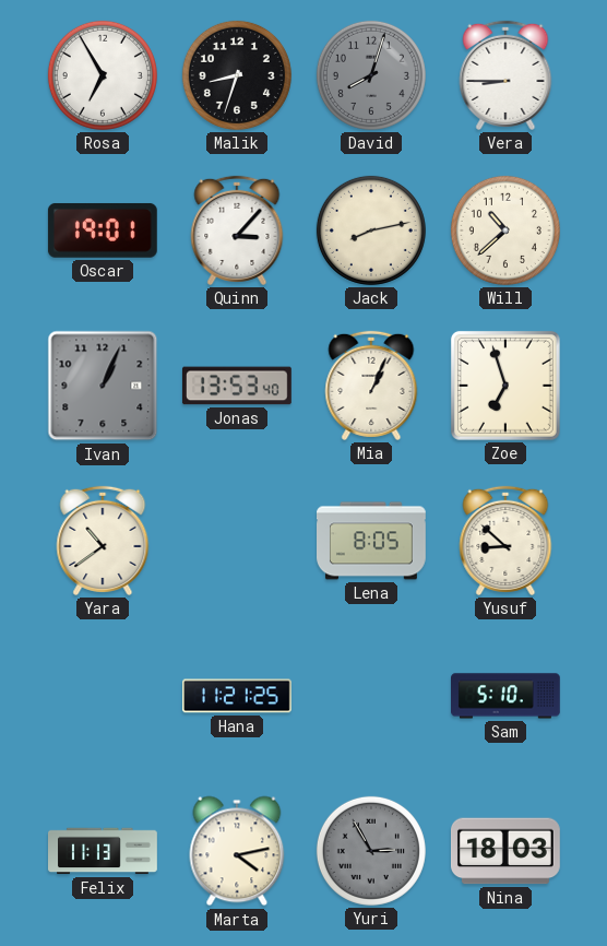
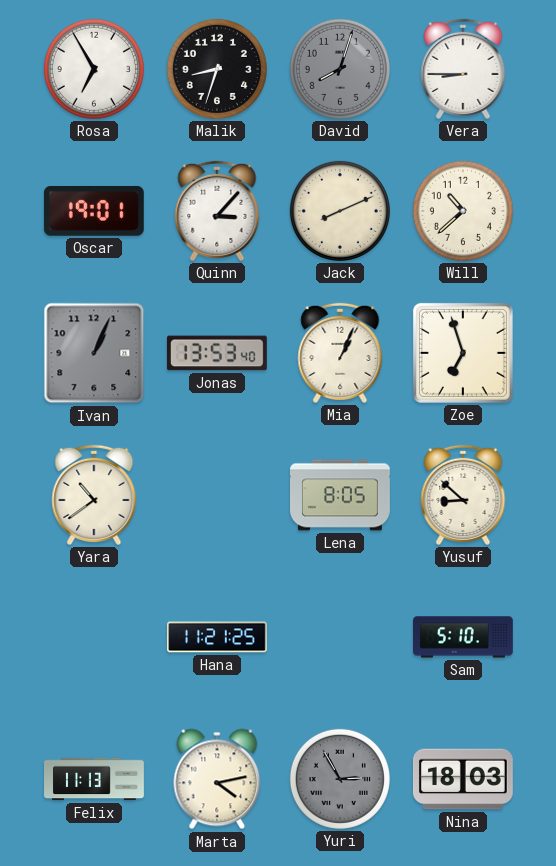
Jack: 8:13 -> 8:11 (340, 211)
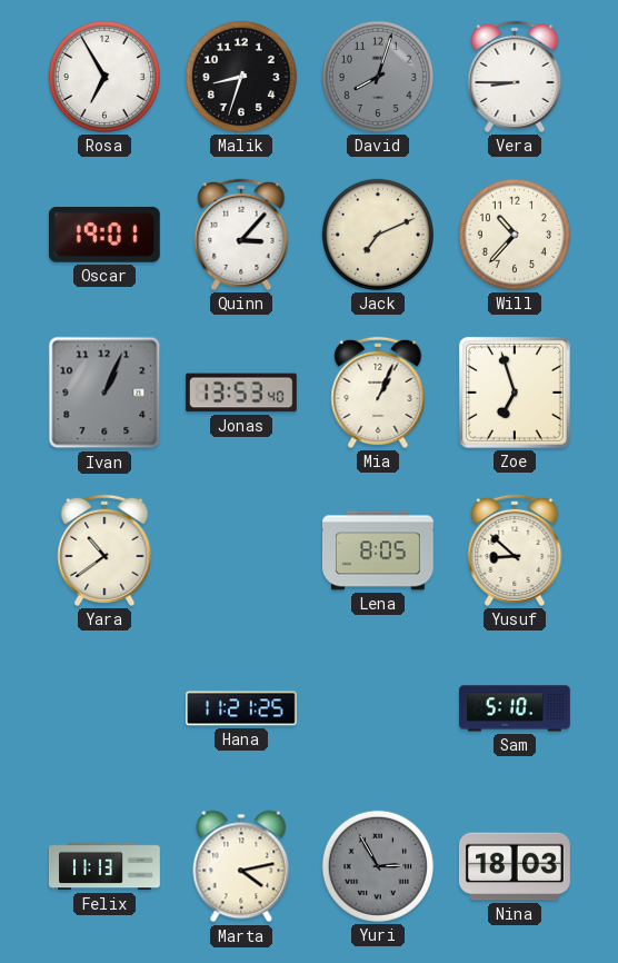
Jack: 8:11 -> 7:11 (378, 235)
Will: 10:38 -> 10:37 (515, 235)
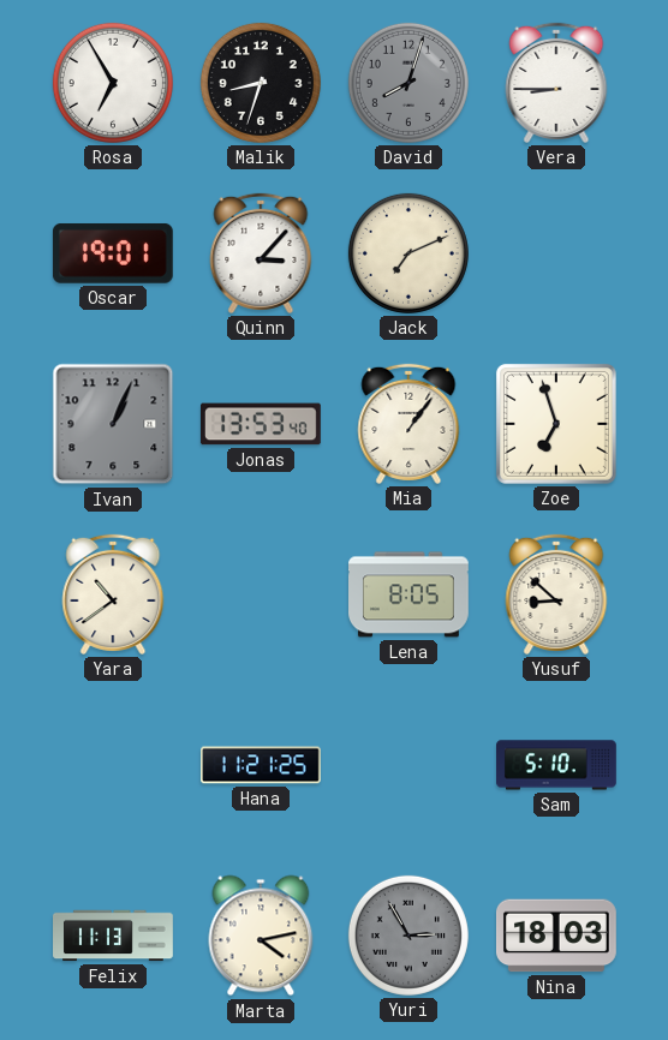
Will: 10:37 -> none (515, 235)
Mia: 1:04 -> 1:06 (408, 424)
